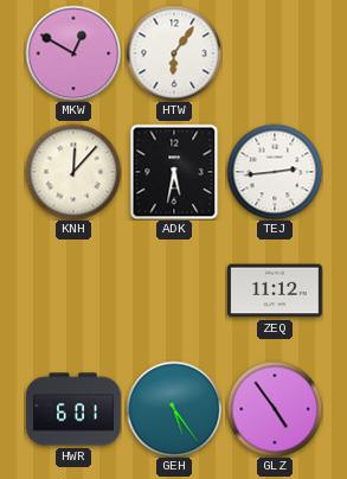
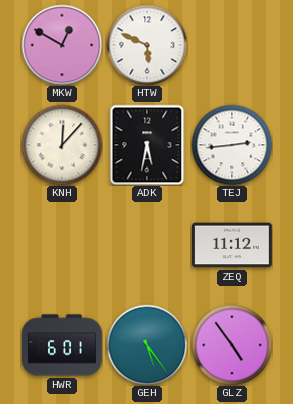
HTW: 6:06 -> 5:49 (147, 45)
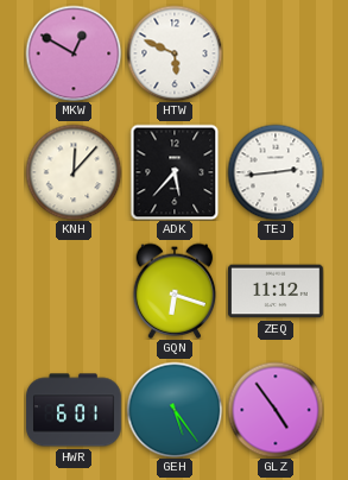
ADK: 5:32 -> 5:37 (175, 172)
GQN: none -> 6:18 (175, 291)
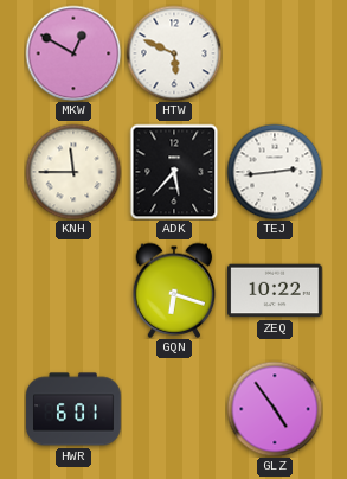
KNH: 12:07 -> 11:45 (73, 172)
ZEQ: 11:12 -> 10:22 (275, 290)
GEH: 5:24 -> none (175, 410)
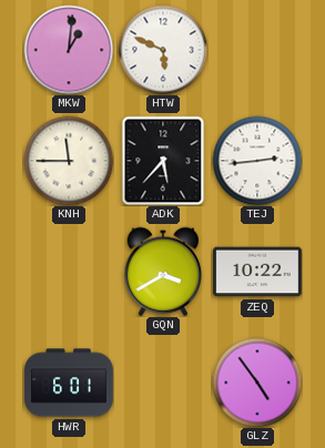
MKW: 12:50 -> 1:01 (69, 50)
GQN: 6:18 -> 3:40 (163, 272)
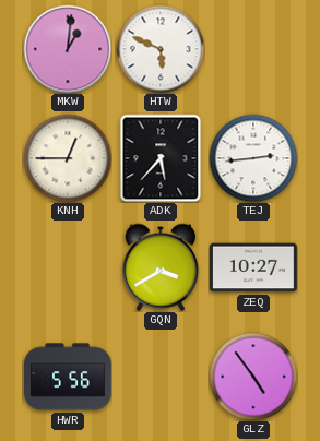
KNH: 11:45 -> 12:45 (68, 158)
ZEQ: 10:22 -> 10:27 (253, 267)
HWR: 6:01 -> 5:56 (68, 377)
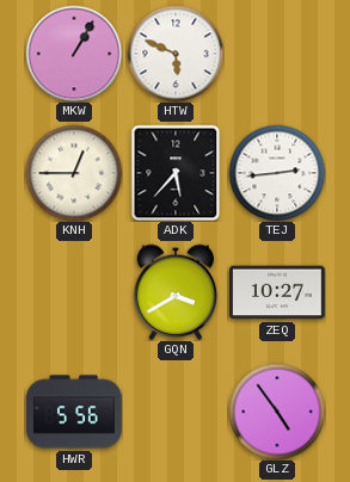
MKW: 1:01 -> 1:05 (74, 54)
